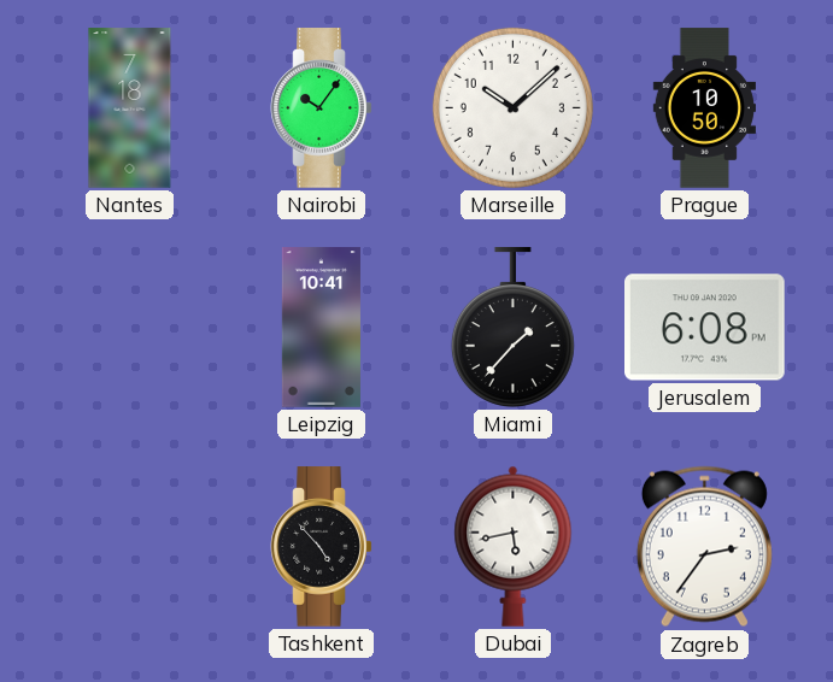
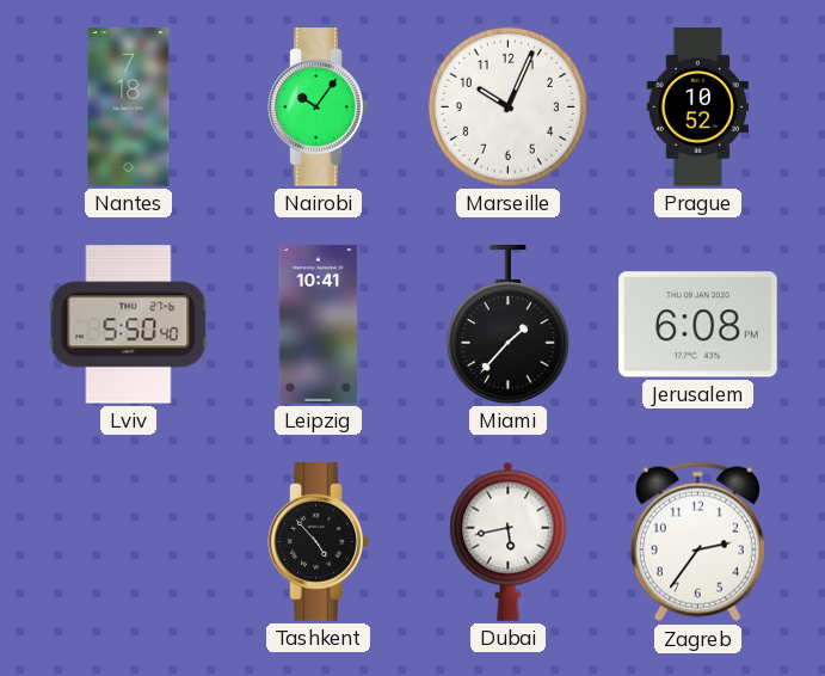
Marseille: 10:08 -> 10:04 (507, 106)
Prague: 10:50 -> 10:52 (697, 107)
Lviv: none -> 5:50 (129, 325)
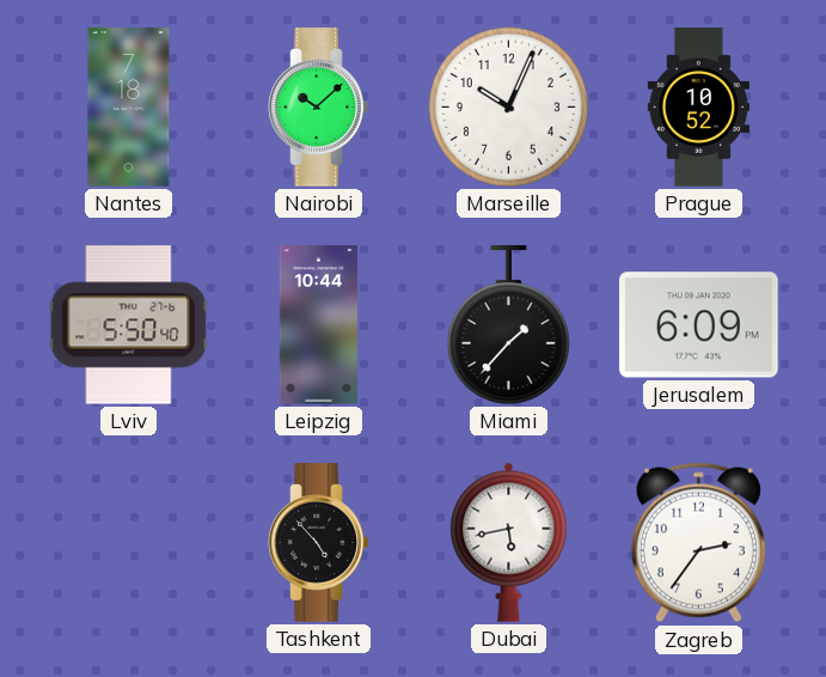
Nairobi: 10:06 -> 10:08 (319, 108)
Leipzig: 10:41 -> 10:44 (318, 325)
Jerusalem: 6:08 -> 6:09 (699, 325)
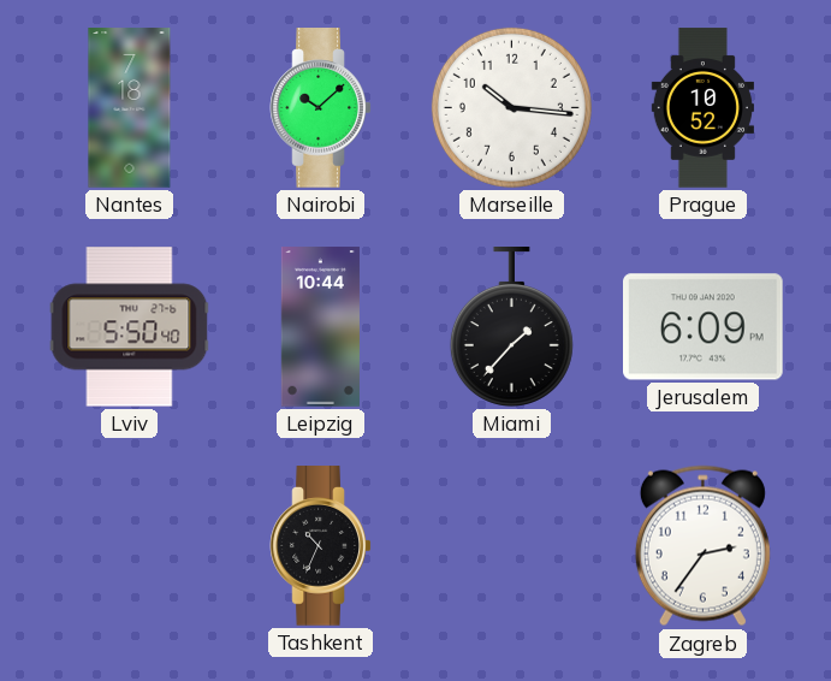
Marseille: 10:04 -> 10:16 (511, 107)
Tashkent: 4:53 -> 10:34 (321, 546)
Dubai: 5:43 -> none (509, 542)
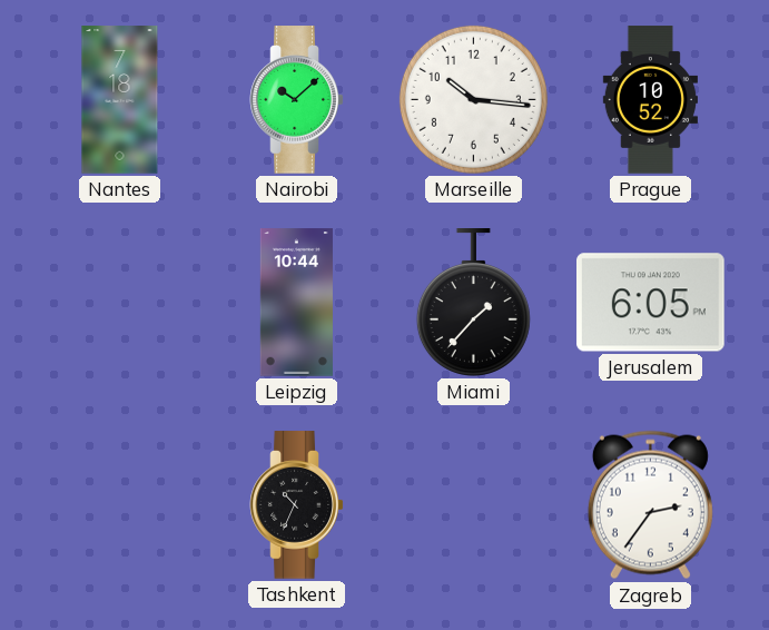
Lviv: 5:50 -> none (130, 327)
Jerusalem: 6:09 -> 6:05 (651, 303)
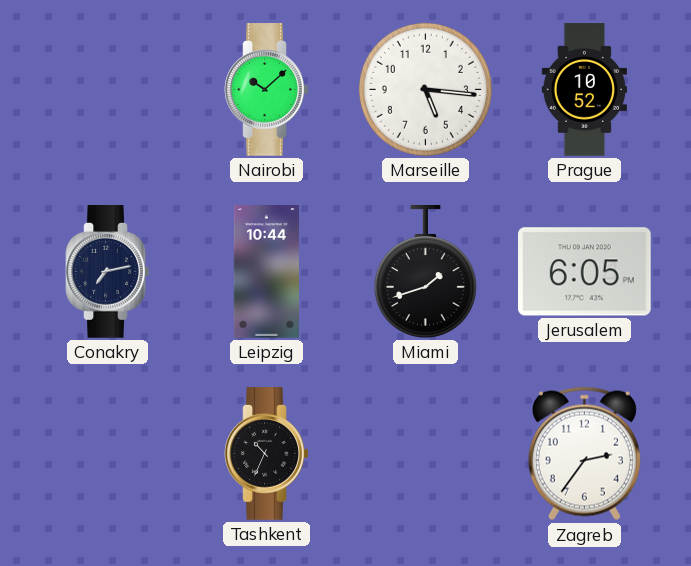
Nantes: 7:18 -> none (120, 100)
Marseille: 10:16 -> 5:16 (425, 89)
Conakry: none -> 7:13 (108, 272)
Miami: 1:37 -> 1:42 (425, 272)
